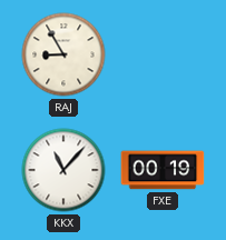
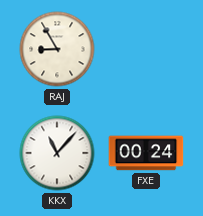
FXE: 00:19 -> 00:24 (146, 153)
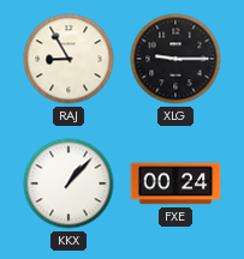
XLG: none -> 9:15 (175, 59)
KKX: 11:07 -> 1:07 (69, 183)
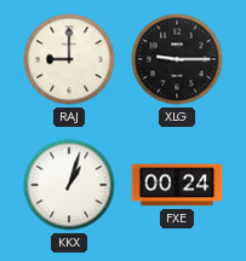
RAJ: 8:55 -> 9:00 (69, 59)
KKX: 1:07 -> 1:03 (69, 185)
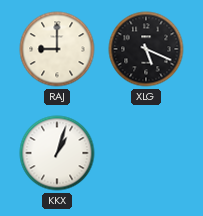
XLG: 9:15 -> 5:19 (146, 49)
FXE: 00:24 -> none (177, 185)
